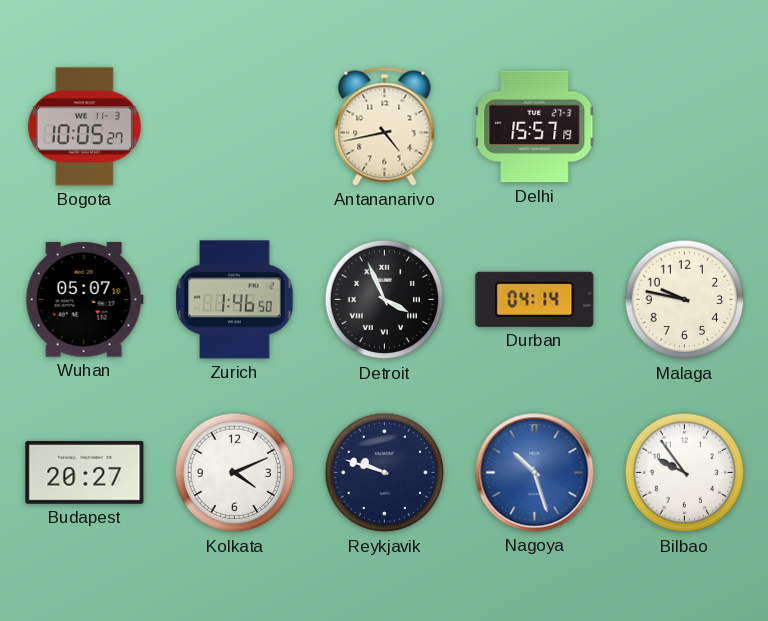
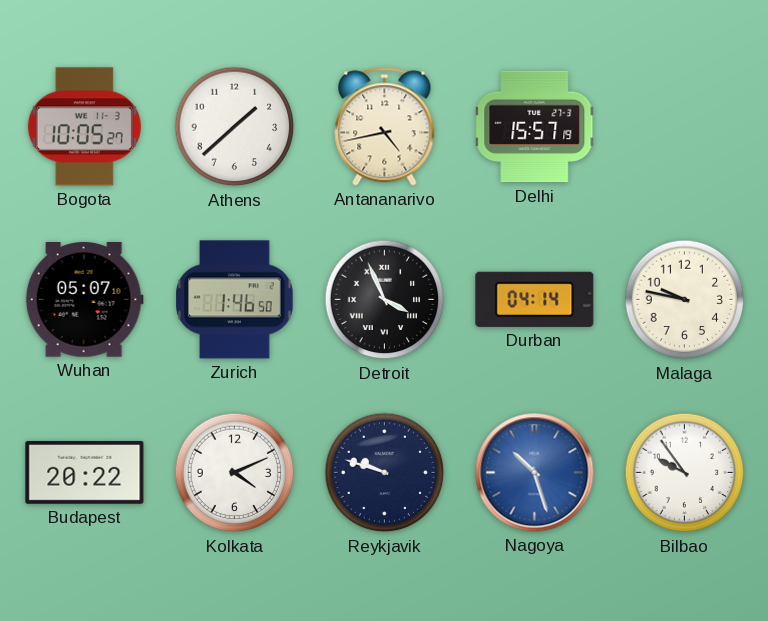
Athens: none -> 1:38 (235, 127)
Budapest: 20:27 -> 20:22 (85, 472)
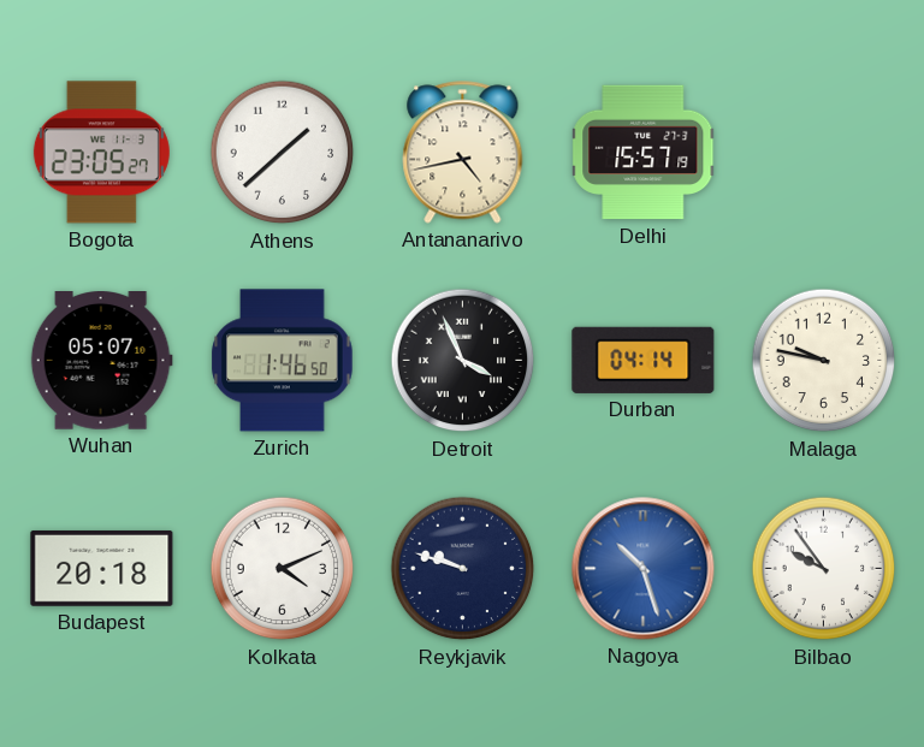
Bogota: 10:05 -> 23:05 (101, 153)
Budapest: 20:22 -> 20:18 (102, 568)
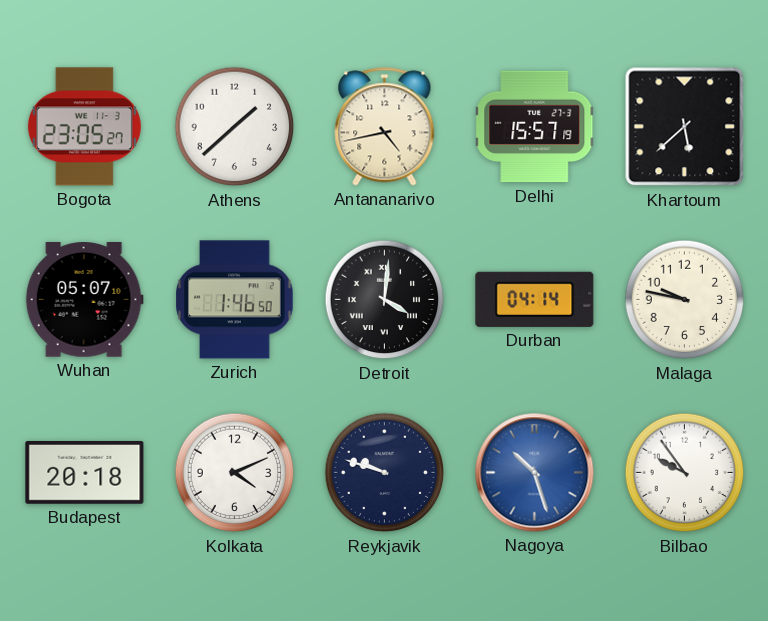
Khartoum: none -> 5:38 (685, 127)
Detroit: 3:56 -> 4:01 (385, 300)
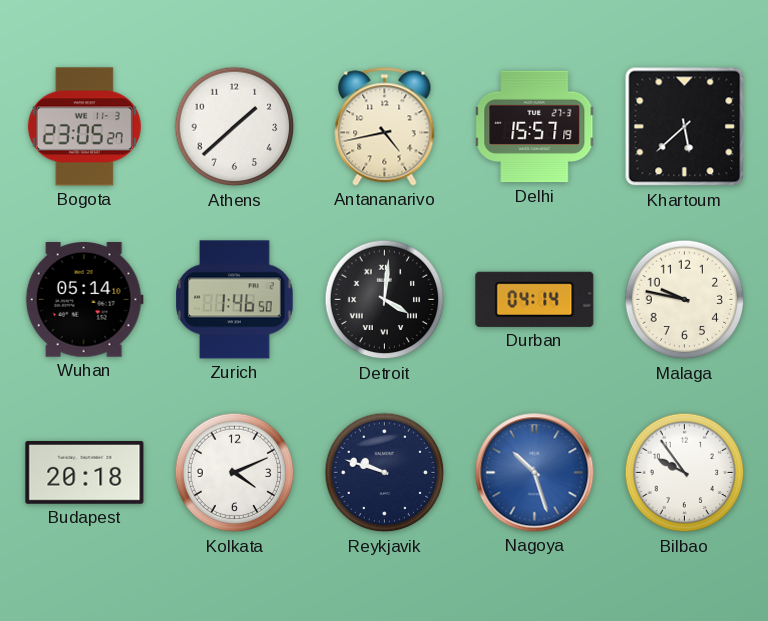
Wuhan: 05:07 -> 05:14 (84, 300)
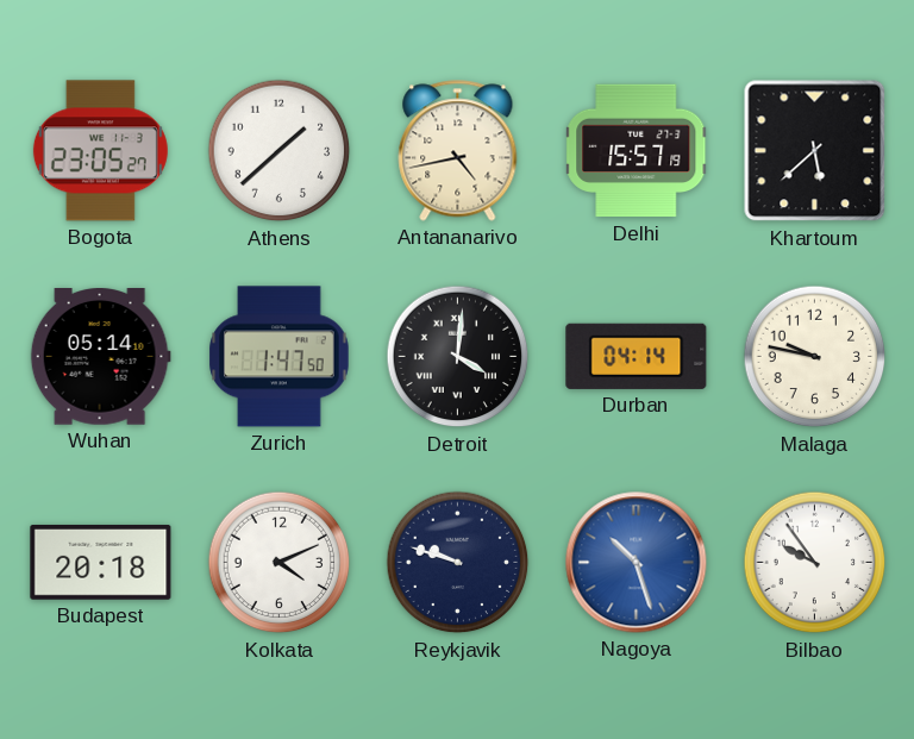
Zurich: 1:46 -> 1:47 (280, 357)
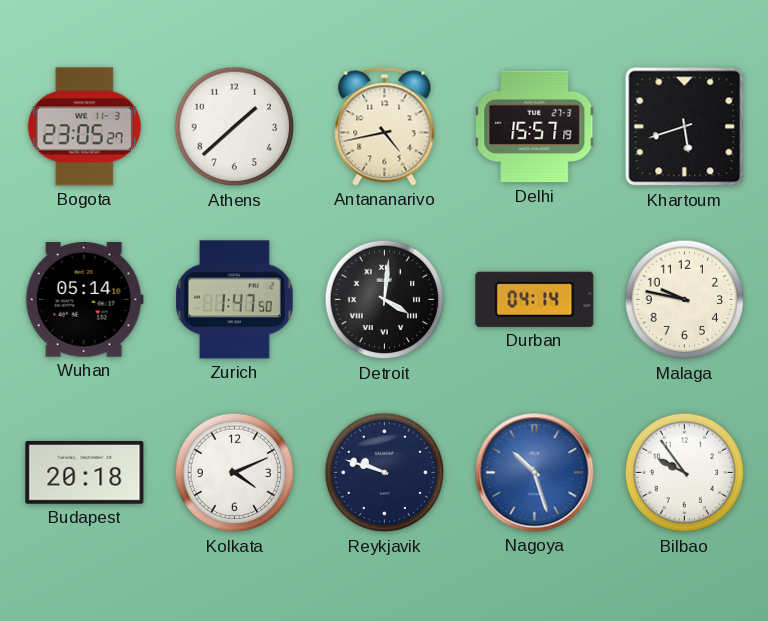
Khartoum: 5:38 -> 5:42 (685, 127)
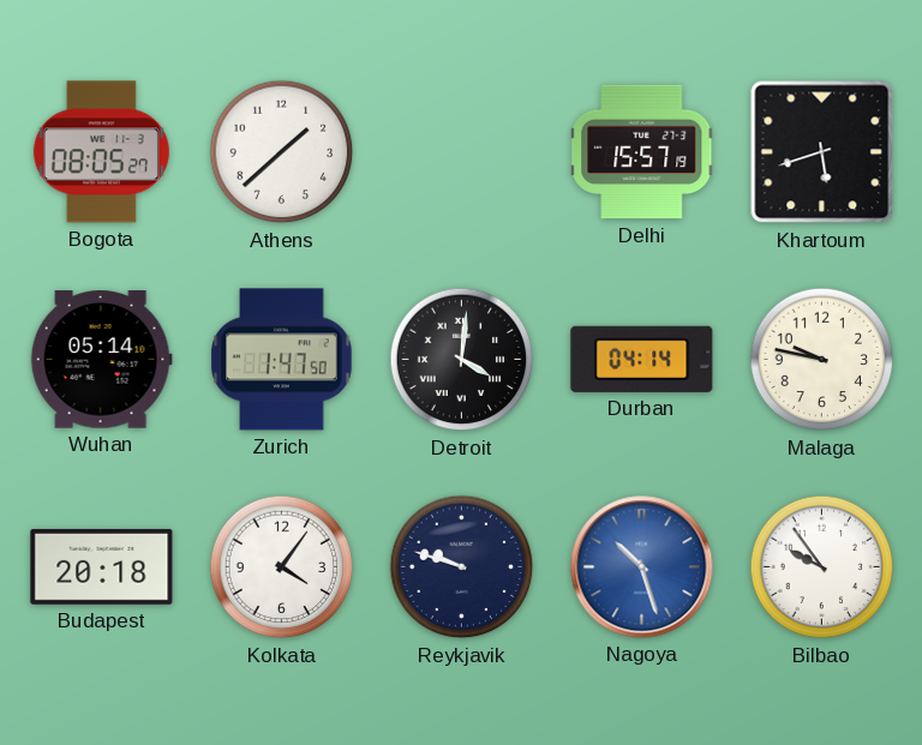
Bogota: 23:05 -> 08:05 (101, 152)
Antananarivo: 4:43 -> none (385, 127)
Kolkata: 4:11 -> 4:06 (282, 567)
